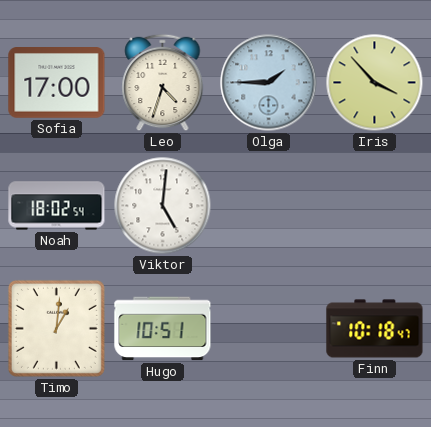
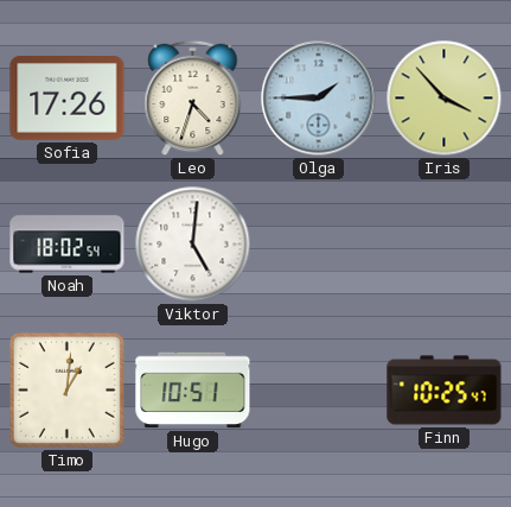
Sofia: 17:00 -> 17:26 (68, 99)
Finn: 10:18 -> 10:25 (445, 391)
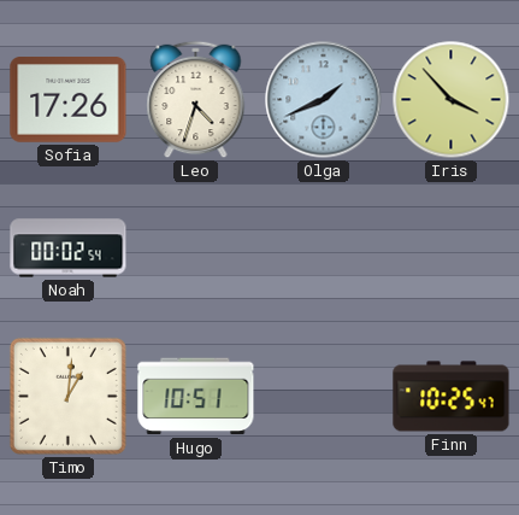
Olga: 1:45 -> 1:41 (324, 100)
Noah: 18:02 -> 00:02 (69, 248)
Viktor: 5:01 -> none (193, 245)
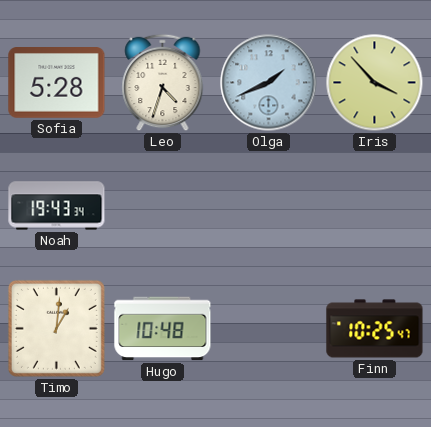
Sofia: 17:26 -> 5:28 (57, 83)
Noah: 00:02 -> 19:43 (57, 206)
Hugo: 10:51 -> 10:48 (163, 329)
